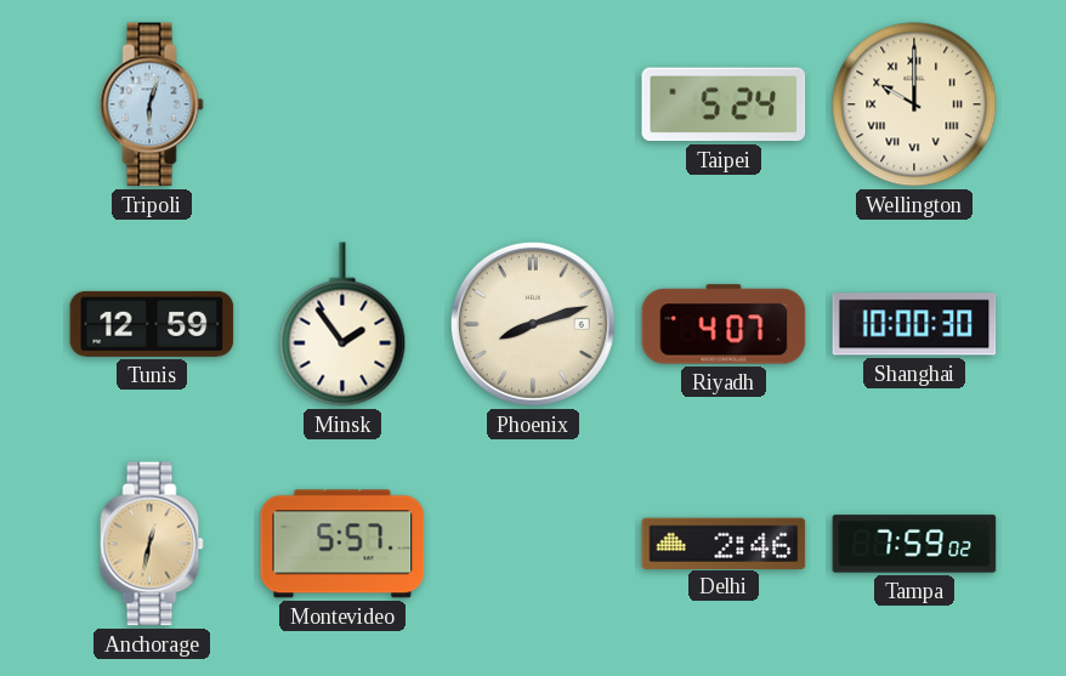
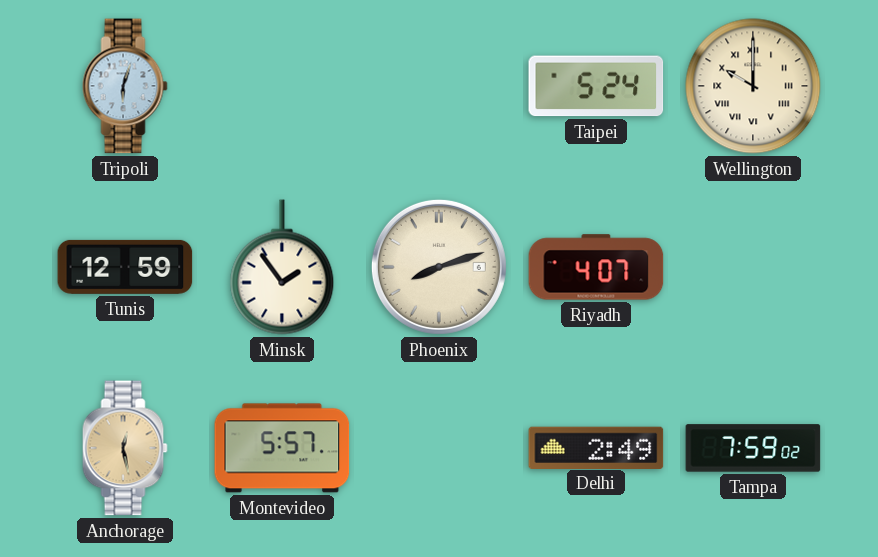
Shanghai: 10:00 -> none (914, 324)
Anchorage: 12:32 -> 12:28 (125, 448)
Delhi: 2:46 -> 2:49 (596, 447)
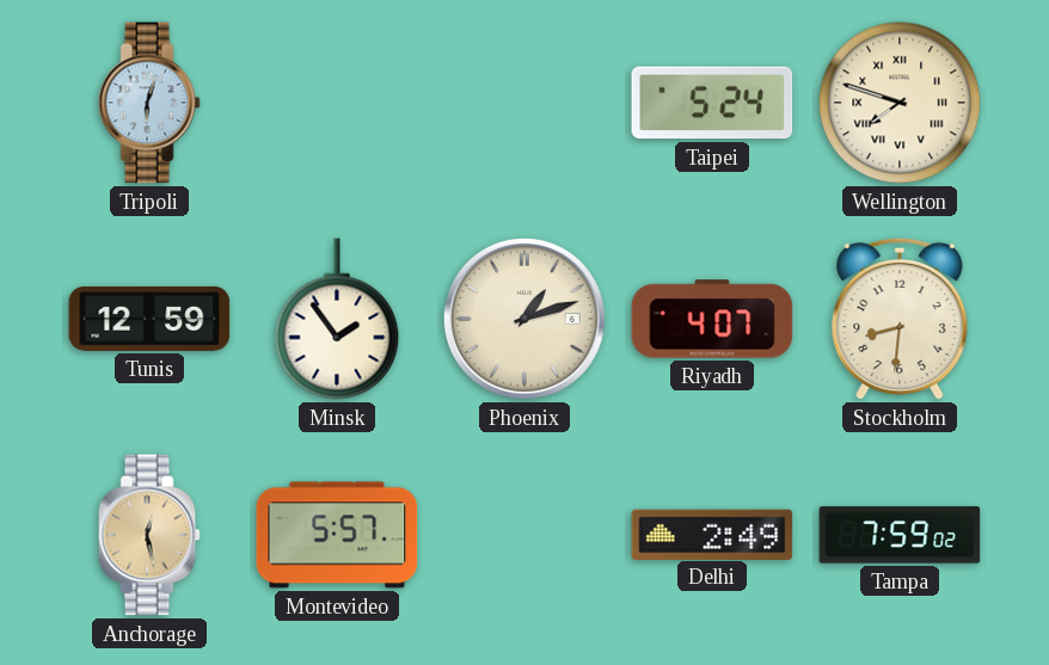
Wellington: 10:00 -> 7:48 (900, 103)
Phoenix: 8:12 -> 1:12 (524, 319)
Stockholm: none -> 8:31 (900, 319)
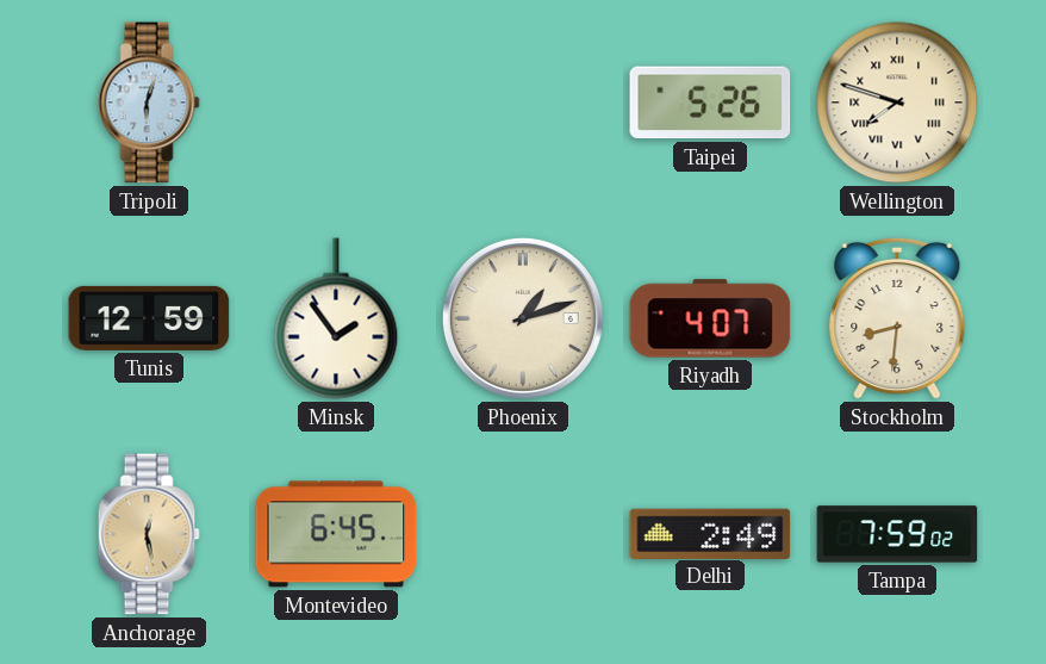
Taipei: 5:24 -> 5:26 (710, 103)
Montevideo: 5:57 -> 6:45 (336, 534)
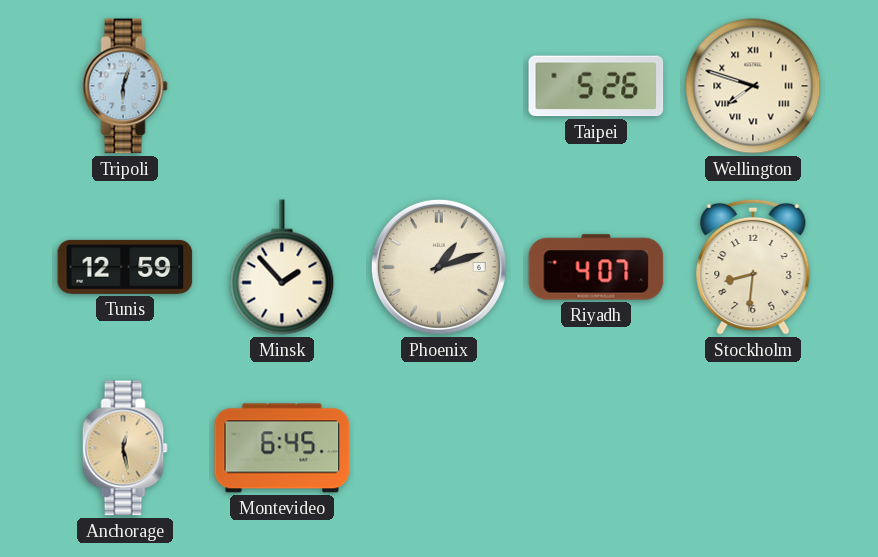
Minsk: 1:54 -> 1:53 (282, 267)
Delhi: 2:49 -> none (710, 533)
Tampa: 7:59 -> none (897, 534)
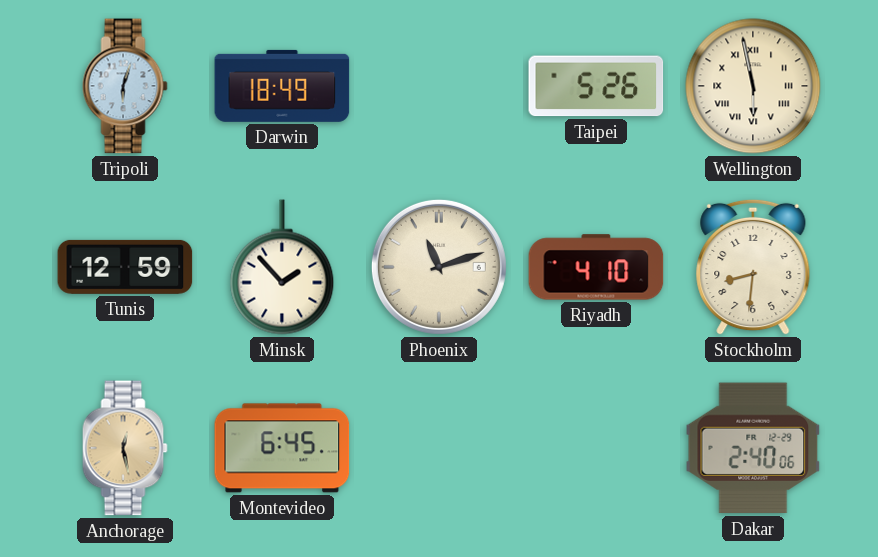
Darwin: none -> 18:49 (282, 86)
Wellington: 7:48 -> 5:58 (753, 86)
Phoenix: 1:12 -> 11:12 (439, 267)
Riyadh: 4:07 -> 4:10 (596, 267)
Dakar: none -> 2:40 (753, 448)
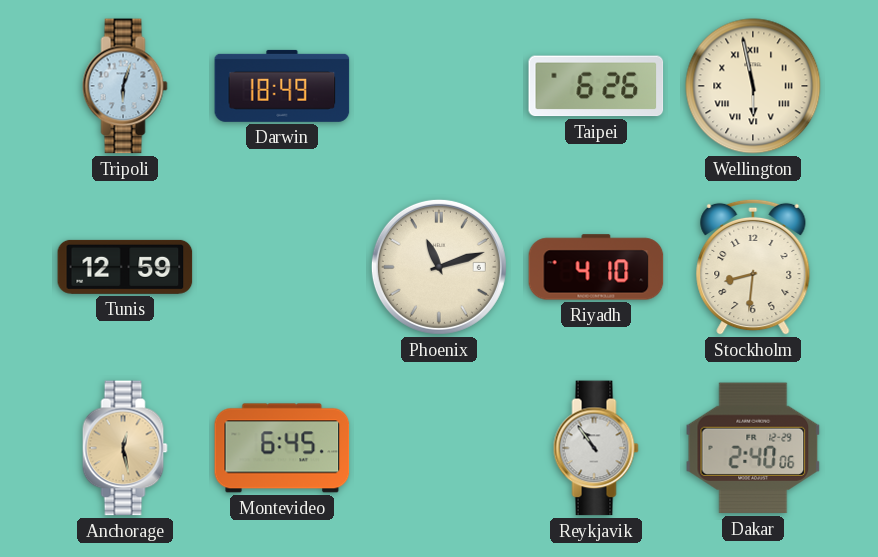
Taipei: 5:26 -> 6:26 (596, 86)
Minsk: 1:53 -> none (282, 267)
Reykjavik: none -> 10:54 (596, 448)
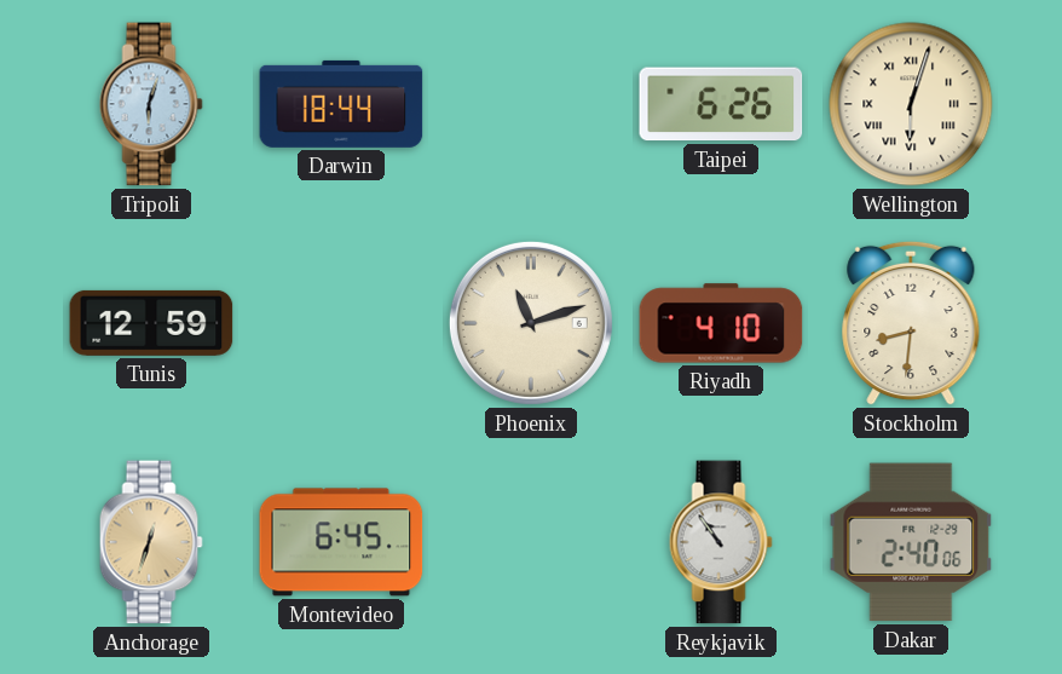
Darwin: 18:49 -> 18:44 (341, 104)
Wellington: 5:58 -> 6:03 (911, 104)
Anchorage: 12:28 -> 12:33 (151, 542)
